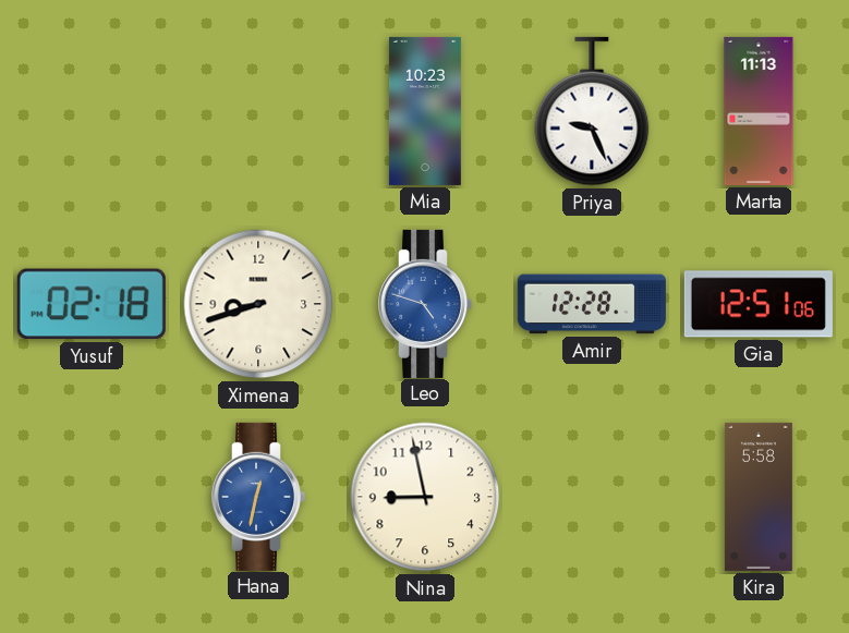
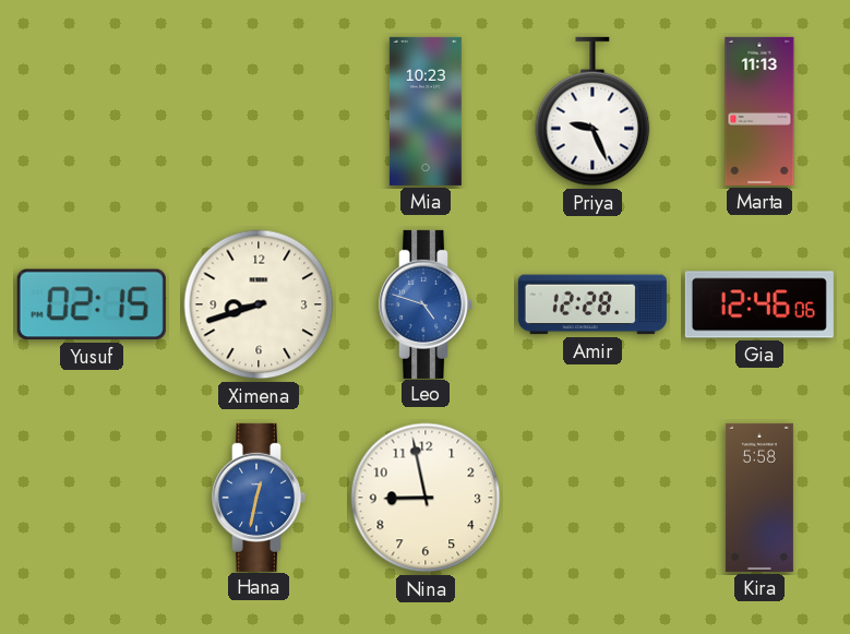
Yusuf: 02:18 -> 02:15 (92, 304)
Gia: 12:51 -> 12:46 (759, 304)
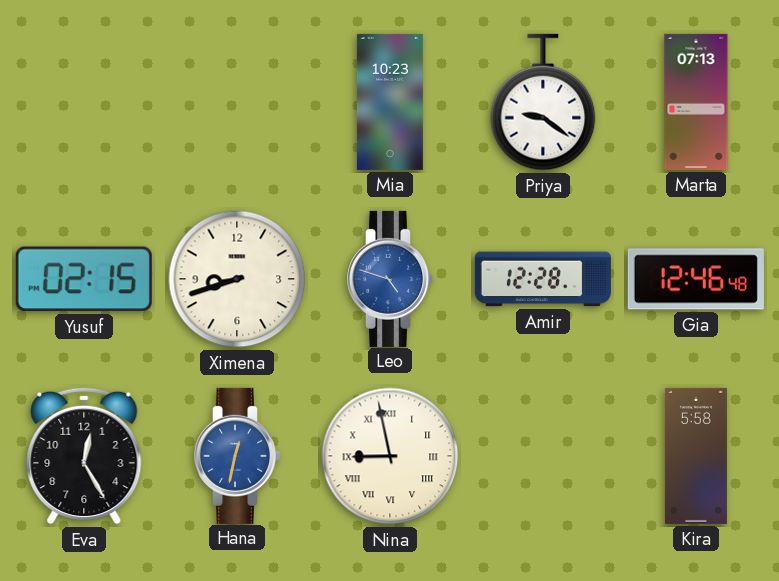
Priya: 9:26 -> 9:21 (543, 102)
Marta: 11:13 -> 07:13 (696, 102)
Gia: 12:46:06 -> 12:46:48 (696, 279)
Eva: none -> 12:25 (84, 456)
Nina numerals: Arabic -> Roman (390, 456)
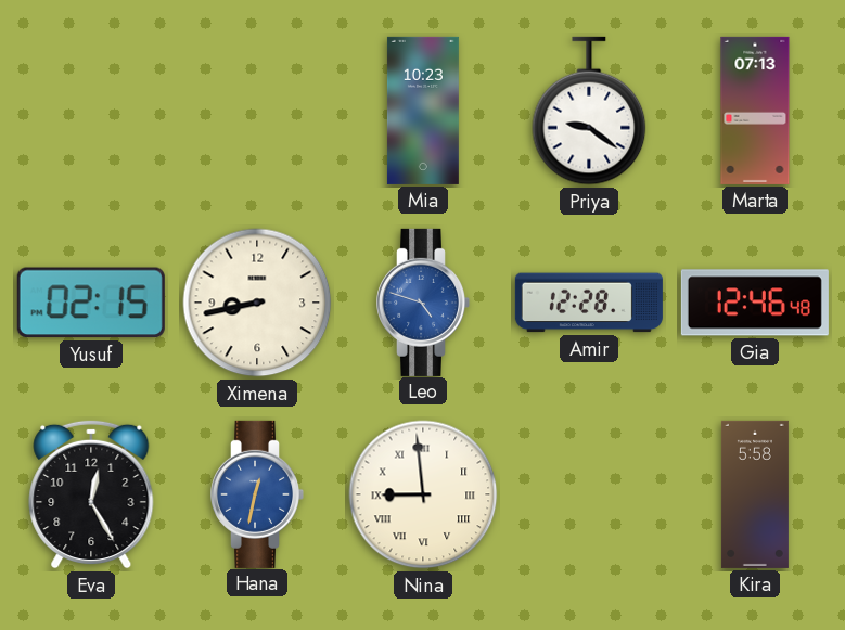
Ximena: 8:42 -> 8:43 (257, 303)
Nina: 8:58 -> 8:59 (423, 494)
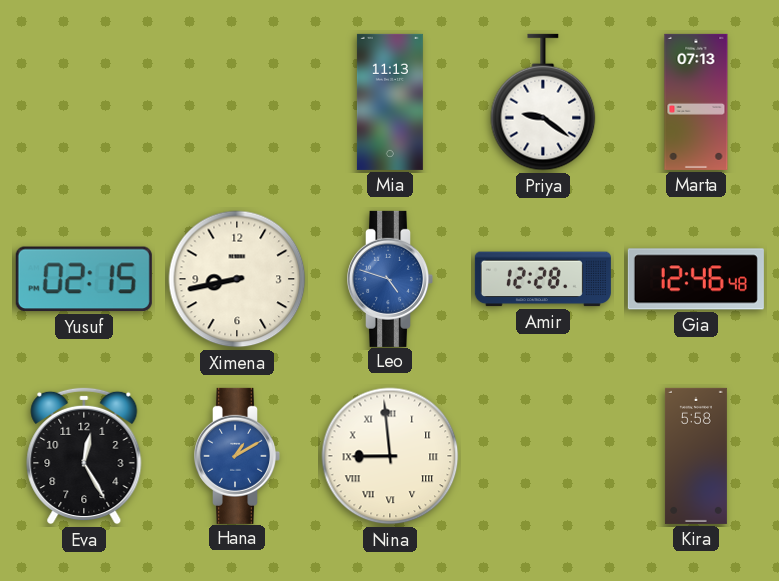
Mia: 10:23 -> 11:13 (390, 102)
Hana: 12:32 -> 1:10 (238, 456)
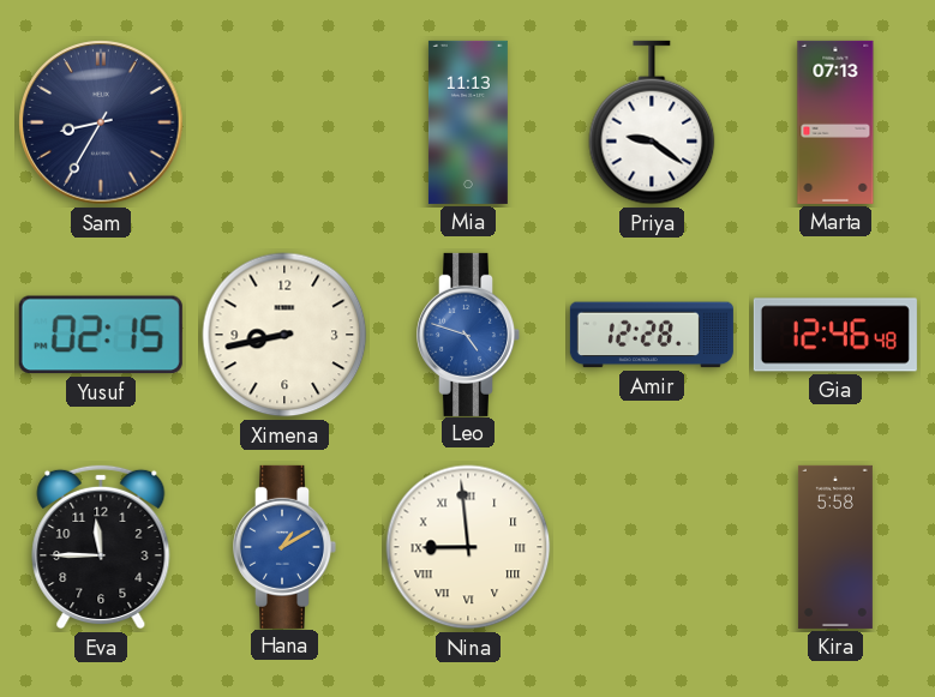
Sam: none -> 8:35 (101, 122)
Eva: 12:25 -> 11:45 (101, 547)
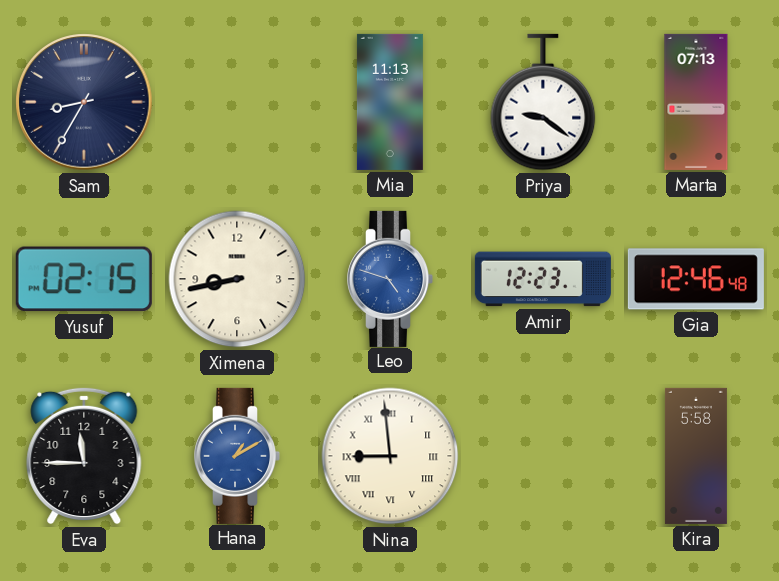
Amir: 12:28 -> 12:23 (543, 279)
